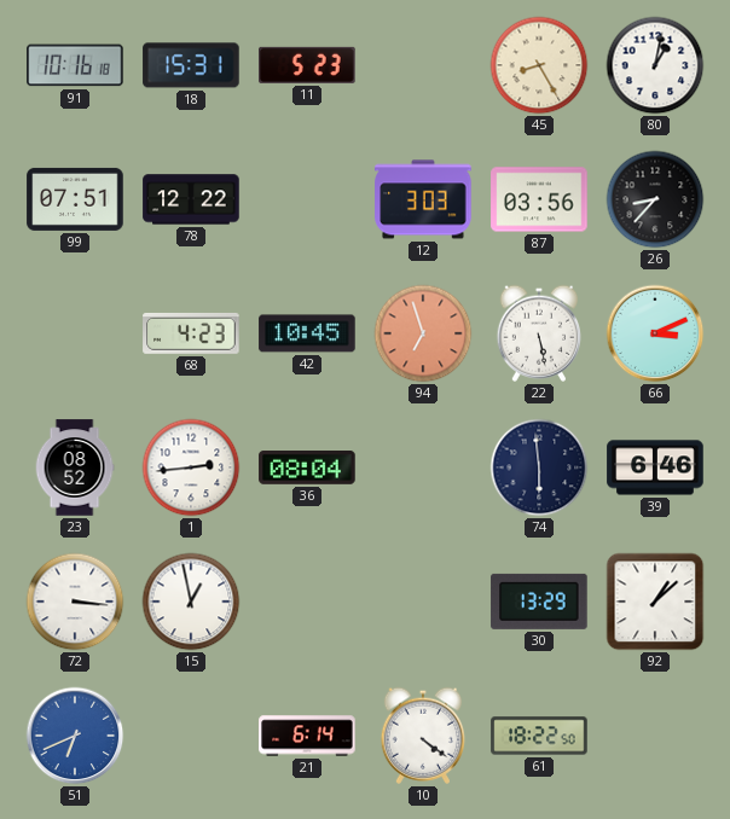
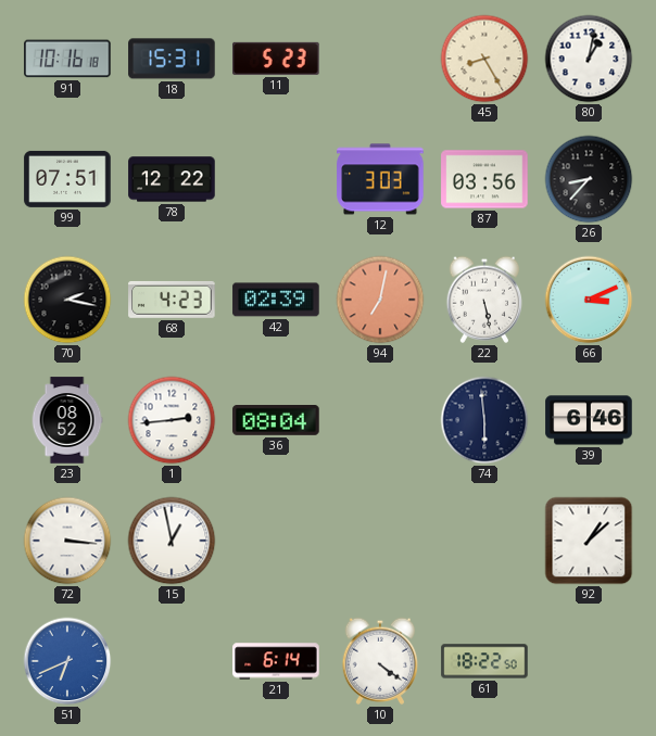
70: none -> 2:17 (67, 300)
42: 10:45 -> 02:39 (276, 300)
94: 6:57 -> 7:02 (380, 300)
30: 13:29 -> none (539, 602)
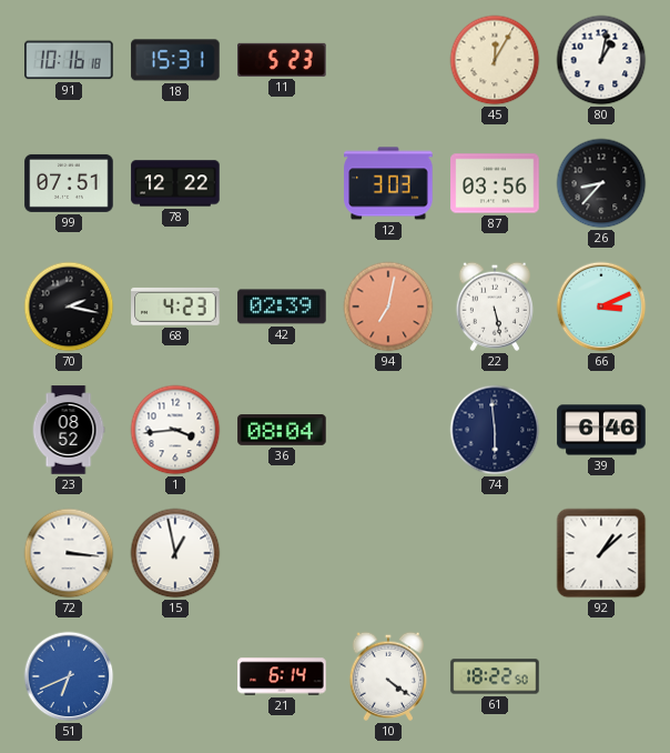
45: 8:25 -> 12:05 (495, 60)
1: 2:44 -> 3:44 (175, 430)
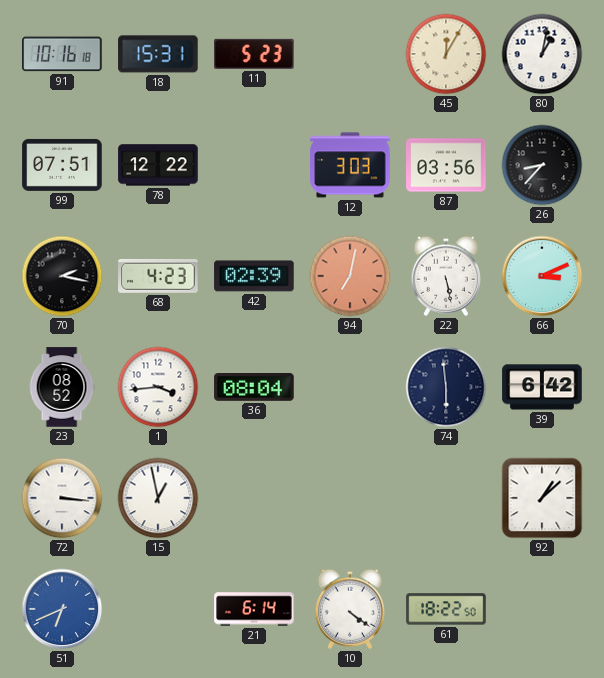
39: 6:46 -> 6:42 (542, 387)
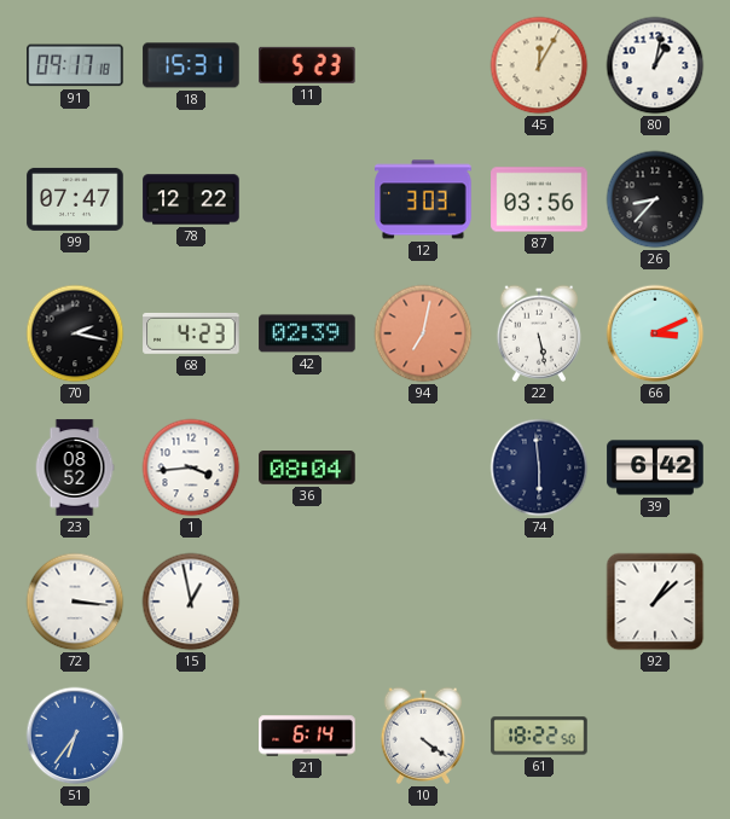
91: 10:16 -> 09:17 (75, 65)
99: 07:51 -> 07:47 (75, 199)
51: 6:41 -> 6:36 (75, 736)
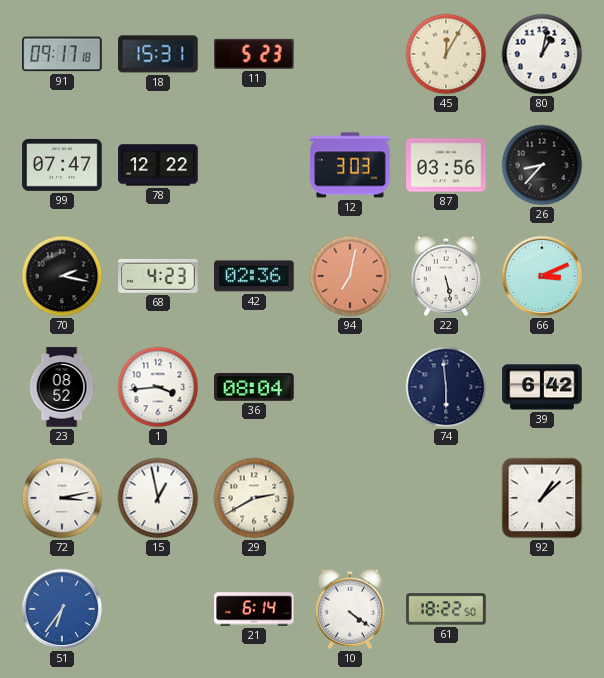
42: 02:39 -> 02:36 (254, 276)
72: 3:16 -> 3:13 (62, 498)
29: none -> 2:40 (254, 498)
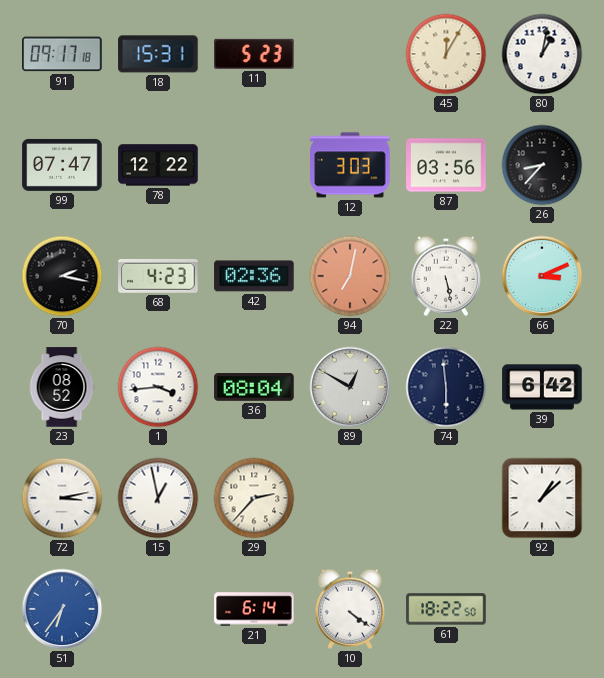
89: none -> 12:50 (350, 387)
29: 2:40 -> 2:37 (254, 498)
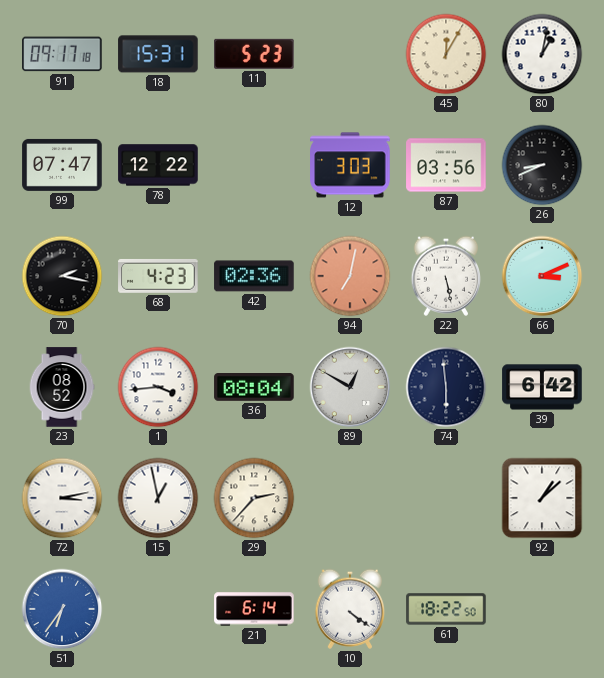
26: 8:37 -> 8:41 (542, 165)
